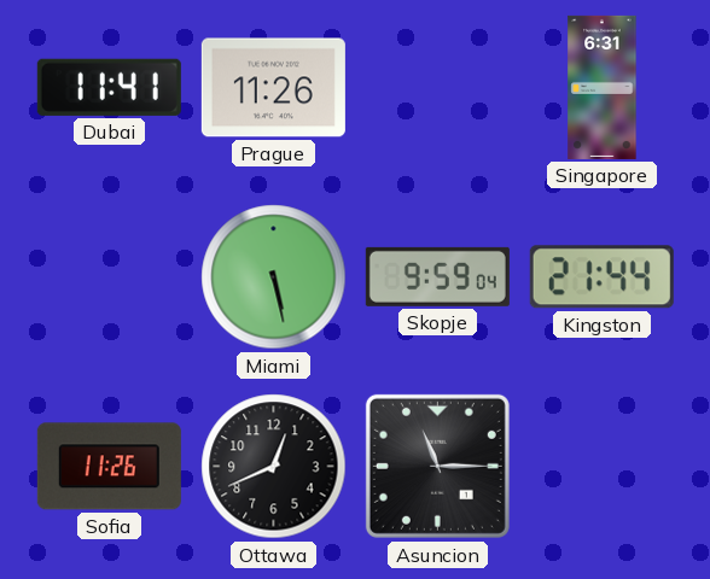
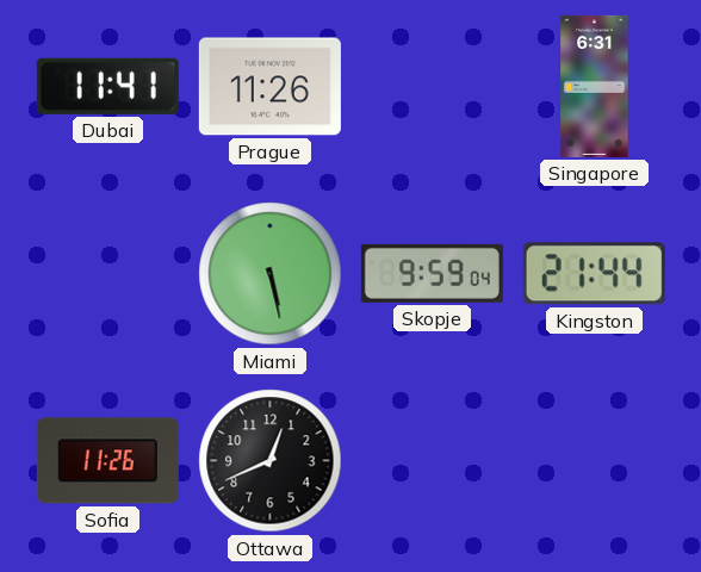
Asuncion: 11:15 -> none (437, 466)
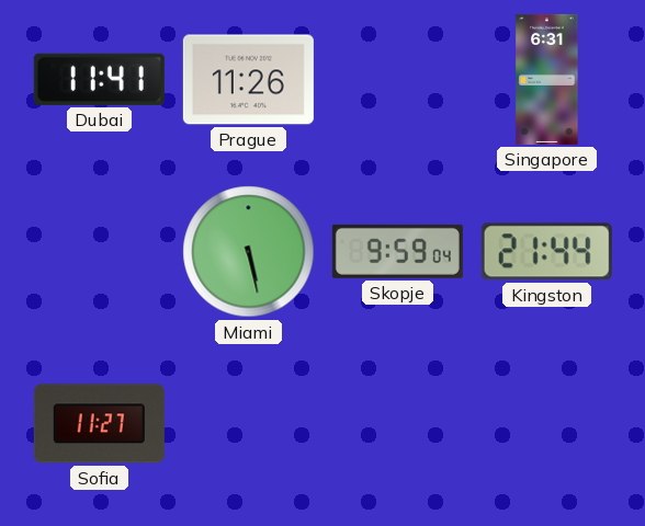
Sofia: 11:26 -> 11:27 (99, 424)
Ottawa: 12:41 -> none (271, 461)
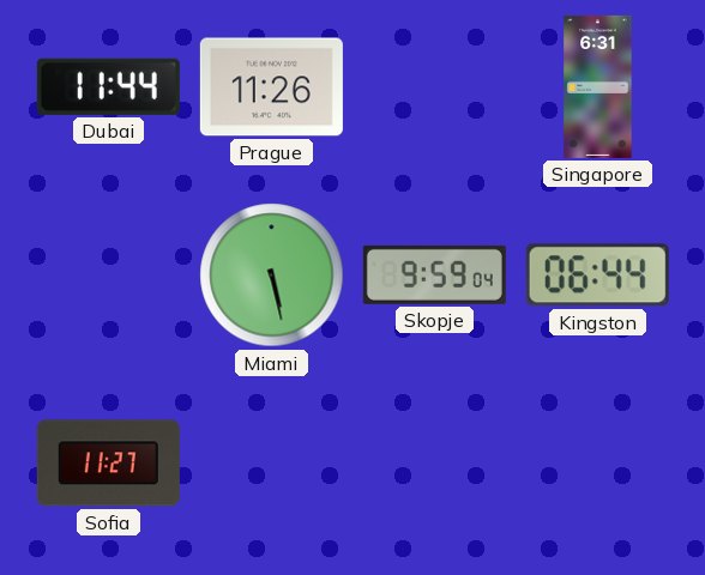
Dubai: 11:41 -> 11:44 (108, 86)
Kingston: 21:44 -> 06:44 (597, 276)
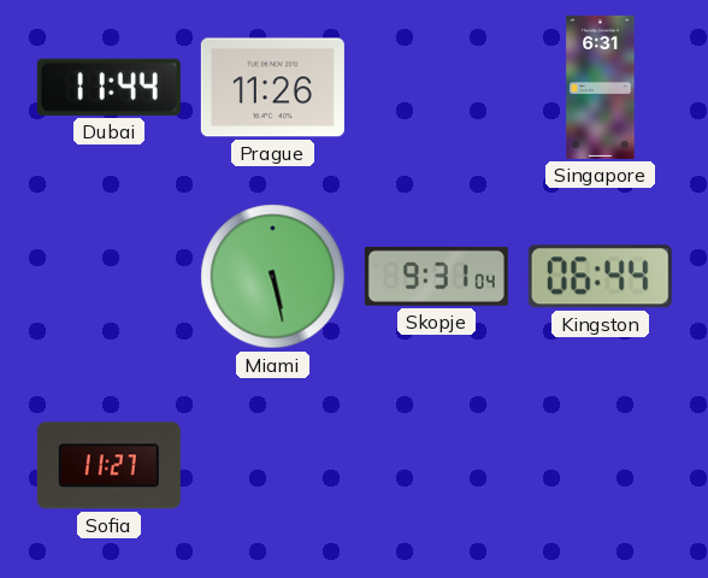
Skopje: 9:59 -> 9:31 (436, 276)
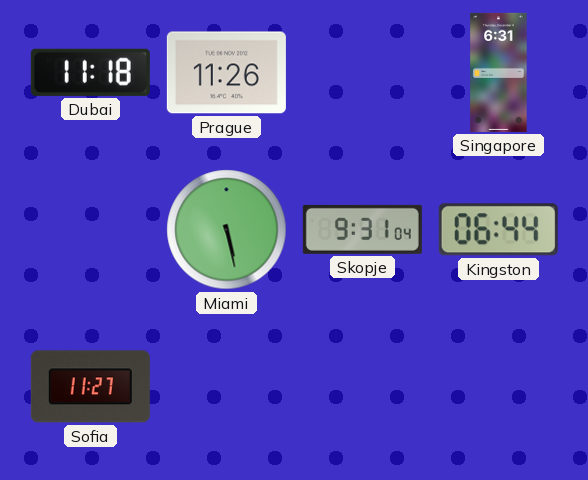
Dubai: 11:44 -> 11:18 (90, 72)
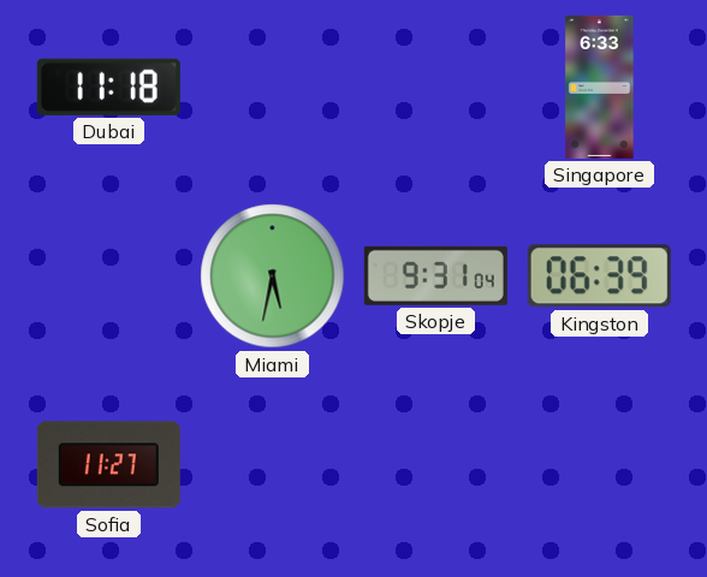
Prague: 11:26 -> none (226, 73)
Singapore: 6:31 -> 6:33 (600, 87)
Miami: 5:28 -> 5:32 (273, 276)
Kingston: 06:44 -> 06:39 (599, 276)
